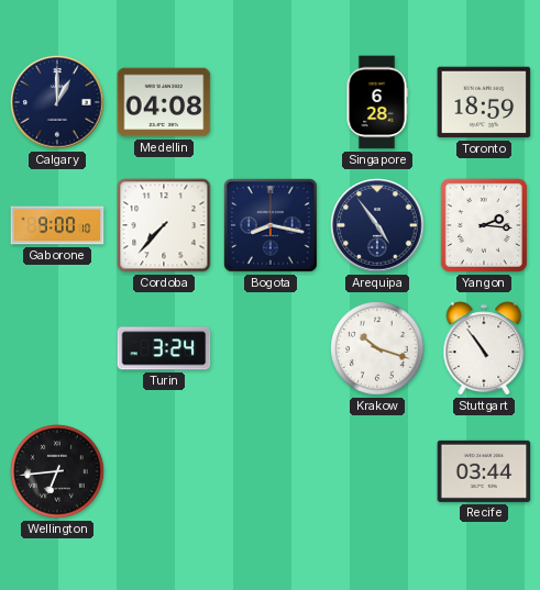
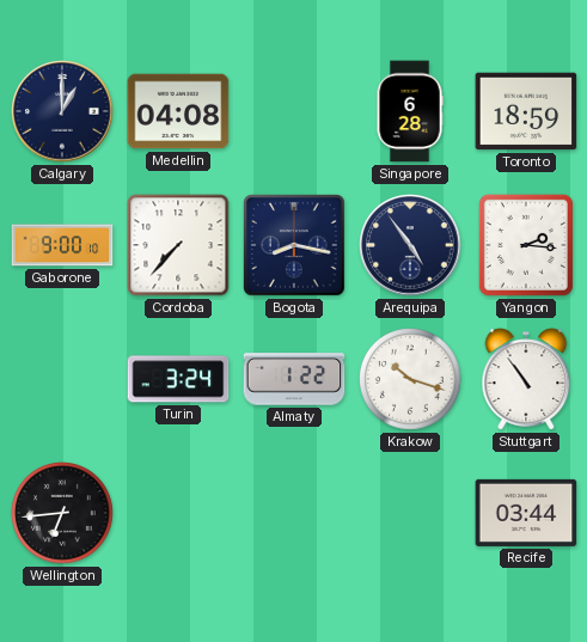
Almaty: none -> 1:22 (294, 379)
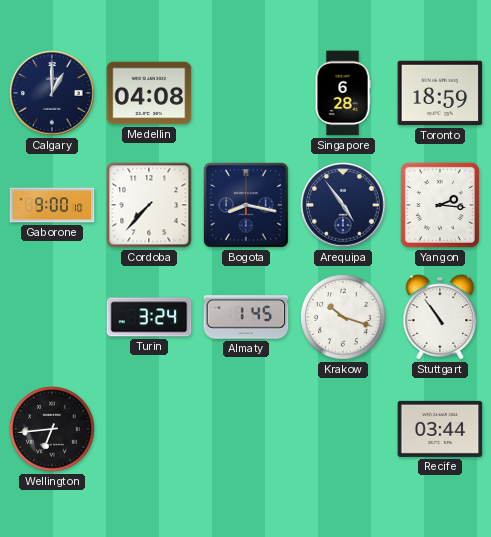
Almaty: 1:22 -> 1:45 (246, 317)
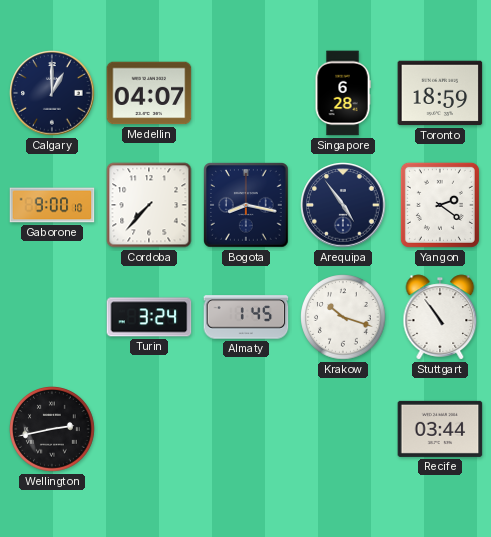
Medellin: 04:08 -> 04:07 (149, 93)
Yangon: 2:16 -> 2:21 (440, 205)
Wellington: 6:44 -> 2:43 (52, 429)
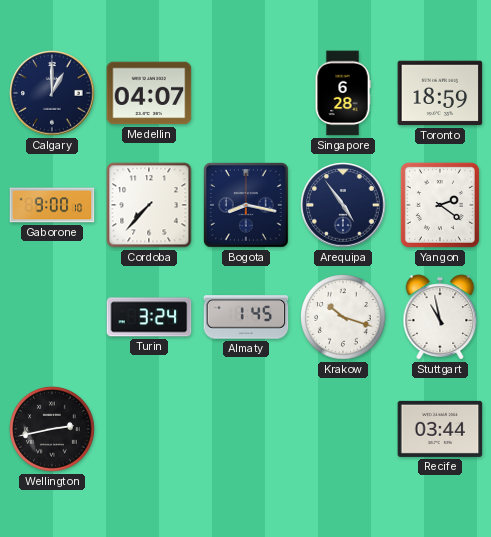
Stuttgart: 10:54 -> 10:58 (440, 317)
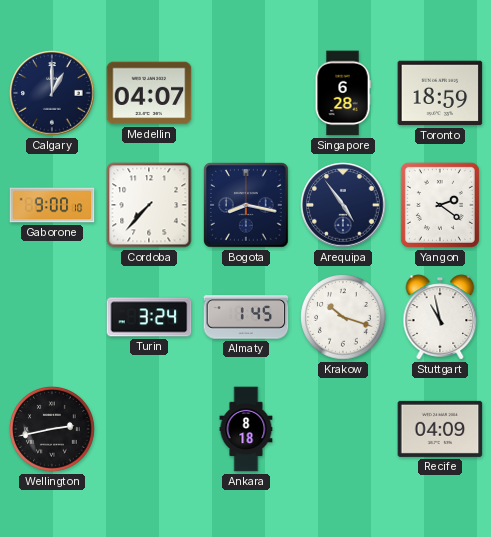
Ankara: none -> 8:18 (246, 429)
Recife: 03:44 -> 04:09 (440, 429)
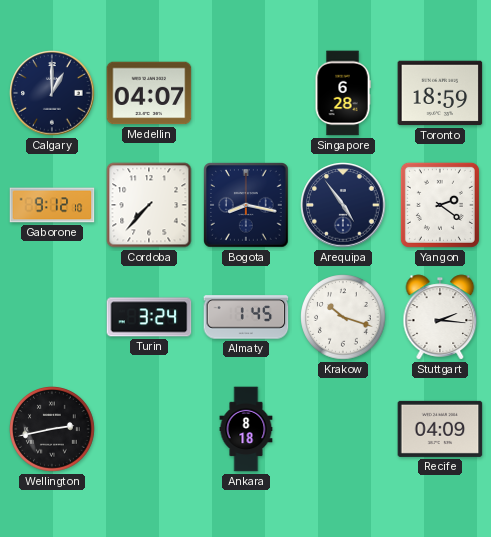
Gaborone: 9:00 -> 9:12 (52, 205)
Stuttgart: 10:58 -> 2:16 (440, 317)
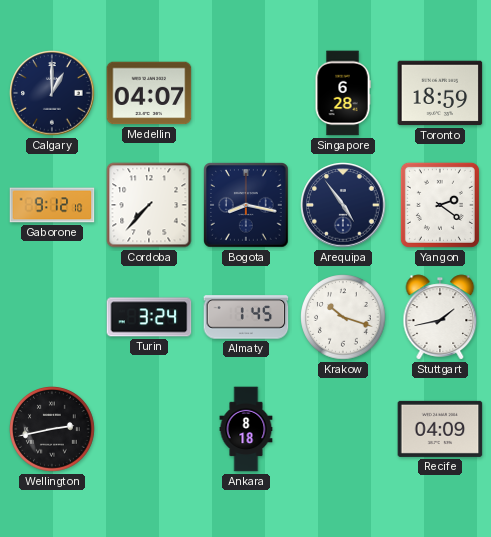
Stuttgart: 2:16 -> 1:43 (440, 317)
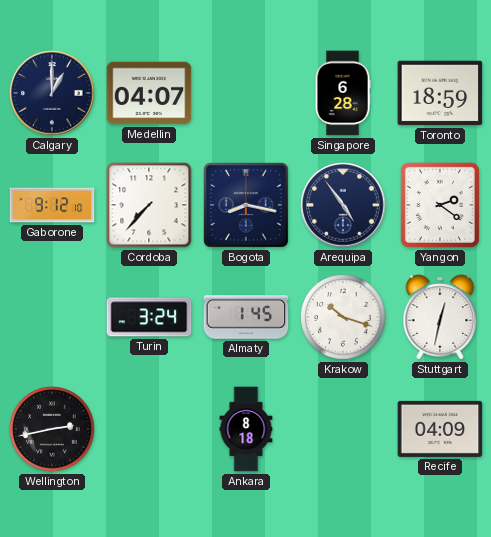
Stuttgart: 1:43 -> 12:32 (440, 317)
